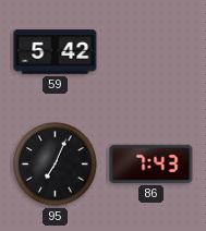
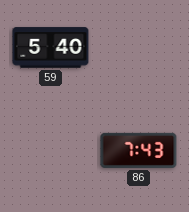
59: 5:42 -> 5:40 (51, 48)
95: 7:04 -> none (56, 165)
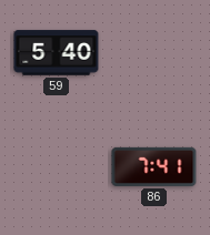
86: 7:43 -> 7:41 (154, 166)
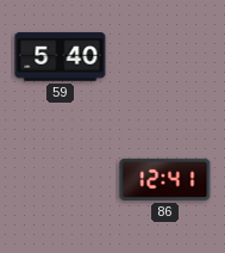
86: 7:41 -> 12:41 (165, 179)
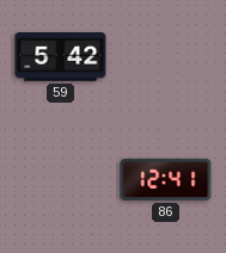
59: 5:40 -> 5:42 (61, 57)
